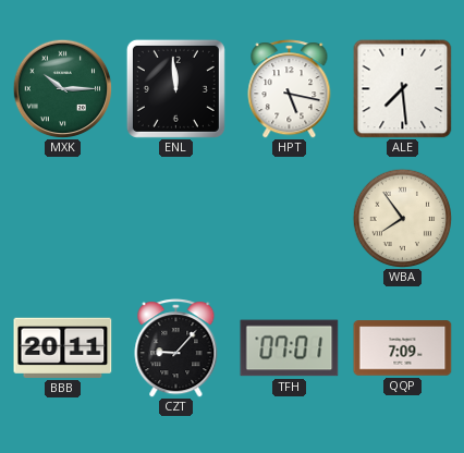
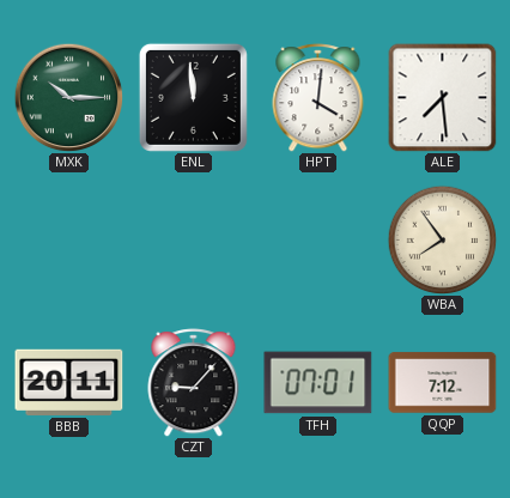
HPT: 5:17 -> 4:01 (318, 98)
QQP: 7:09 -> 7:12 (443, 383)
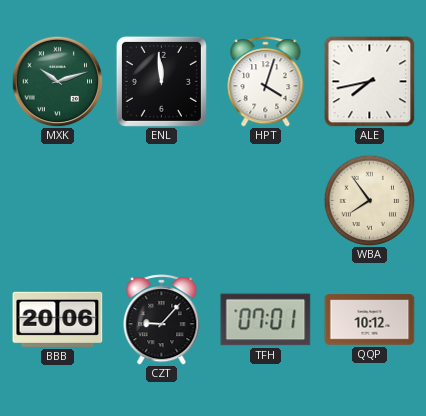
MXK: 10:15 -> 10:12 (57, 81)
HPT: 4:01 -> 4:03 (266, 82)
ALE: 7:29 -> 7:43 (370, 82)
BBB: 20:11 -> 20:06 (58, 319)
QQP: 7:12 -> 10:12 (370, 320)
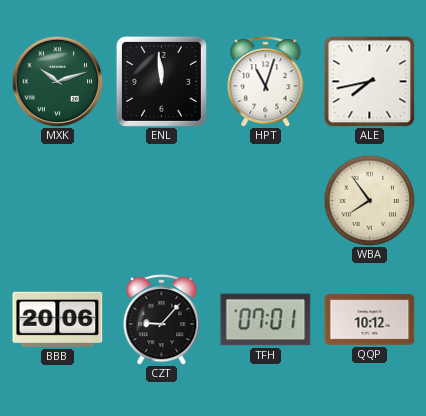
HPT: 4:03 -> 11:03 (266, 82)
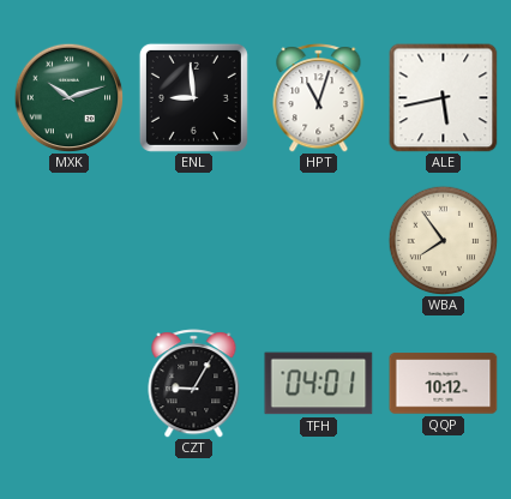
ENL: 11:59 -> 8:59 (193, 97)
ALE: 7:43 -> 5:43 (444, 98)
BBB: 20:06 -> none (58, 319)
CZT: 9:07 -> 9:05 (194, 384)
TFH: 07:01 -> 04:01 (319, 384)
